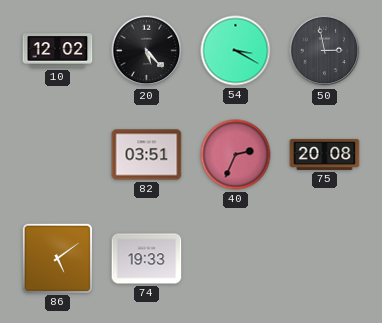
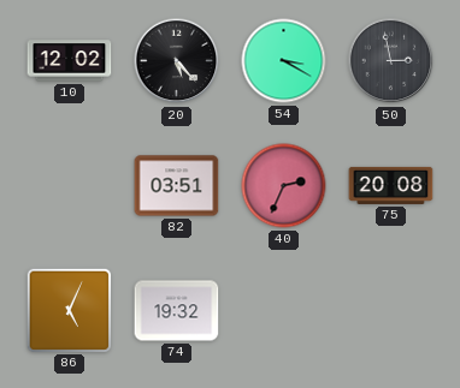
86: 5:09 -> 5:04 (69, 310)
74: 19:33 -> 19:32 (177, 311)
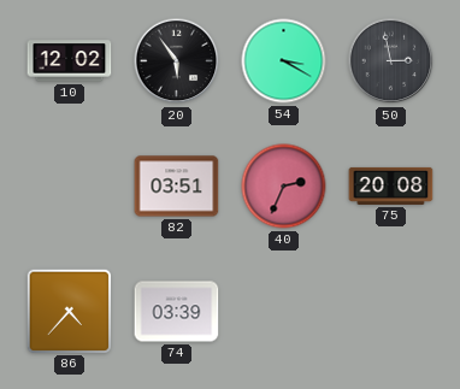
20: 5:23 -> 5:54 (177, 61)
86: 5:04 -> 4:37 (69, 311)
74: 19:32 -> 03:39 (177, 312)
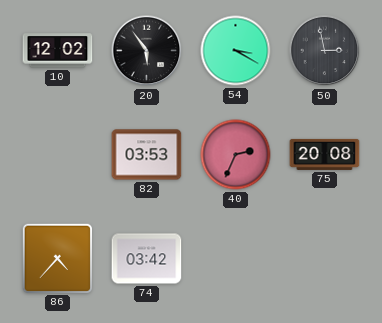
82: 03:51 -> 03:53 (147, 155)
74: 03:39 -> 03:42 (147, 259)
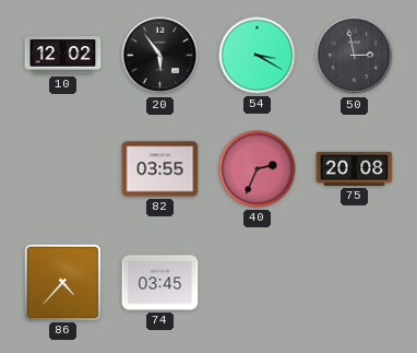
82: 03:53 -> 03:55 (160, 169)
74: 03:42 -> 03:45 (160, 283)
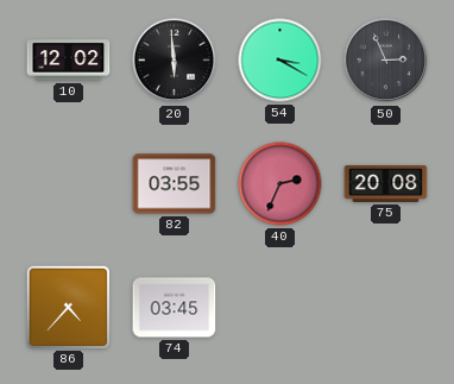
20: 5:54 -> 5:59 (175, 61)
50: 2:58 -> 2:56 (386, 61)
